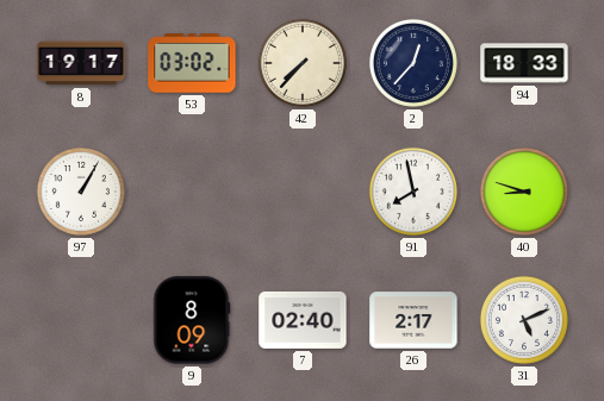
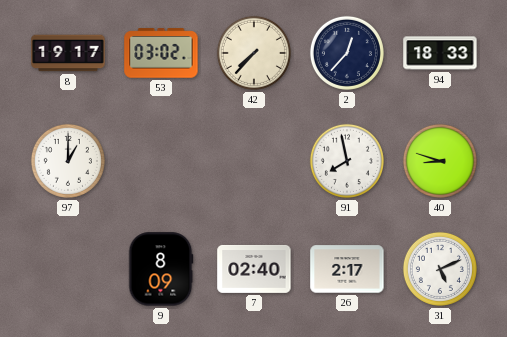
97: 1:05 -> 1:00 (68, 161)
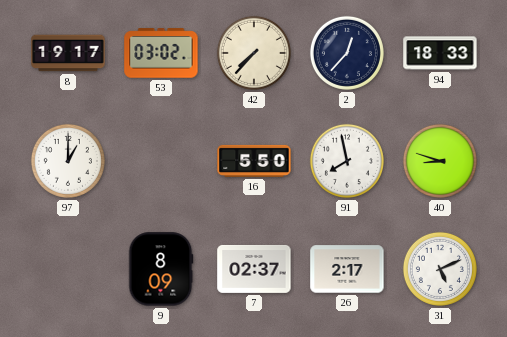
16: none -> 5:50 (254, 161)
7: 02:40 -> 02:37 (254, 269)
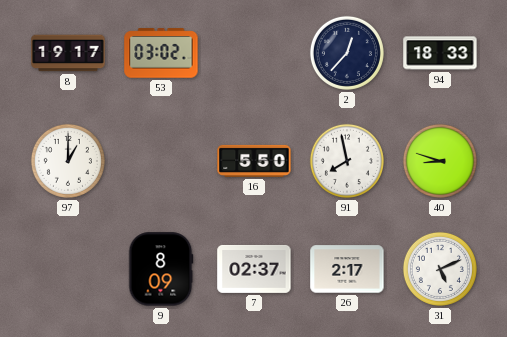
42: 7:37 -> none (254, 53)
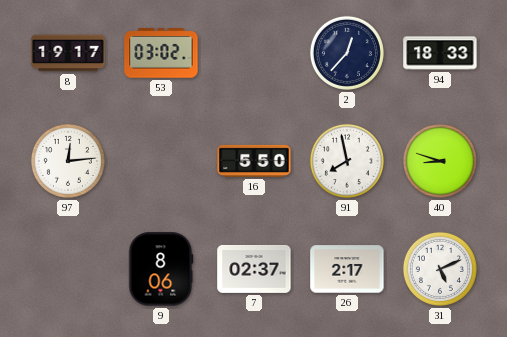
97: 1:00 -> 12:14 (68, 161)
9: 8:09 -> 8:06 (161, 269)
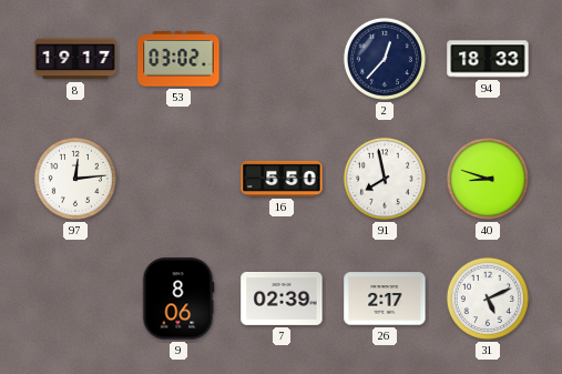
7: 02:37 -> 02:39 (282, 299)
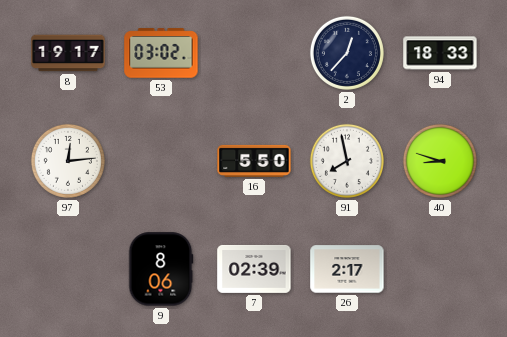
31: 5:11 -> none (488, 299)
